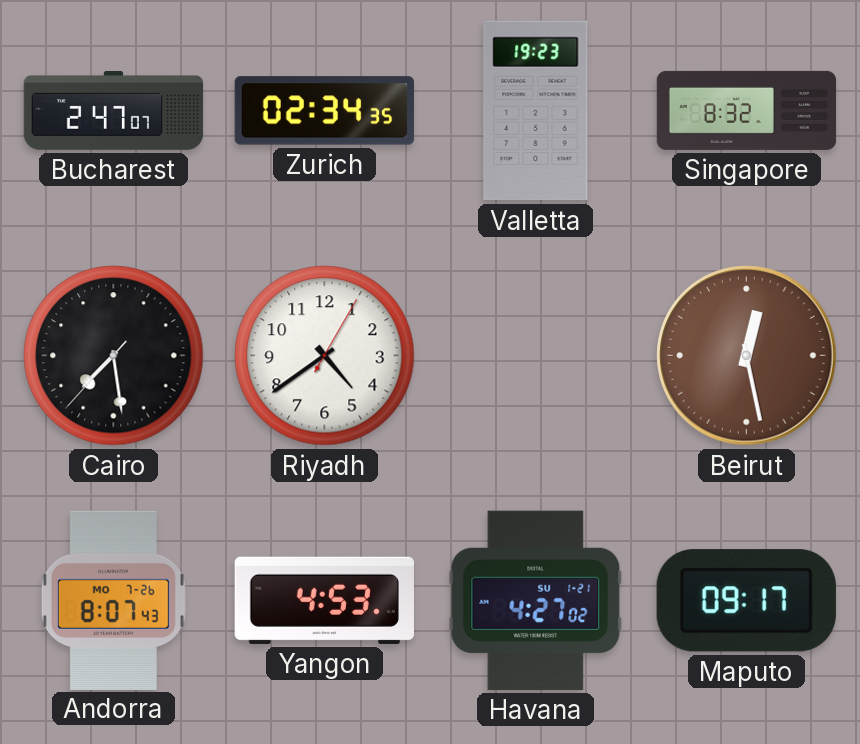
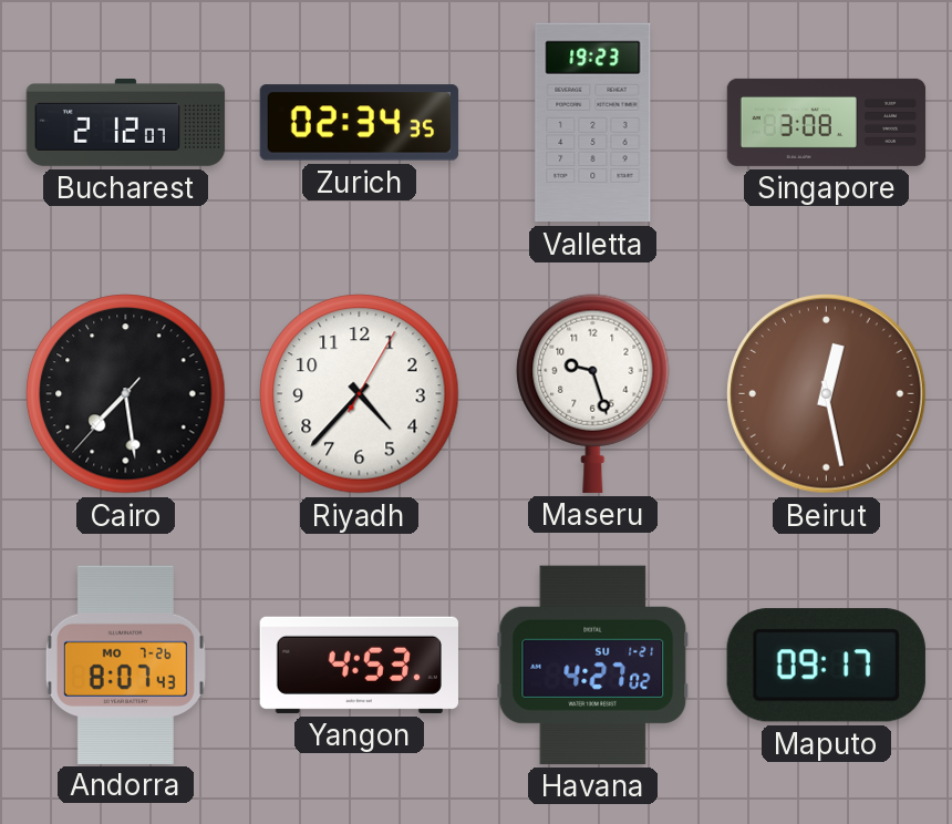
Bucharest: 2:47 -> 2:12 (126, 123)
Singapore: 8:32 -> 3:08 (827, 122)
Riyadh: 4:39 -> 4:37 (360, 394)
Maseru: none -> 9:27 (593, 393)
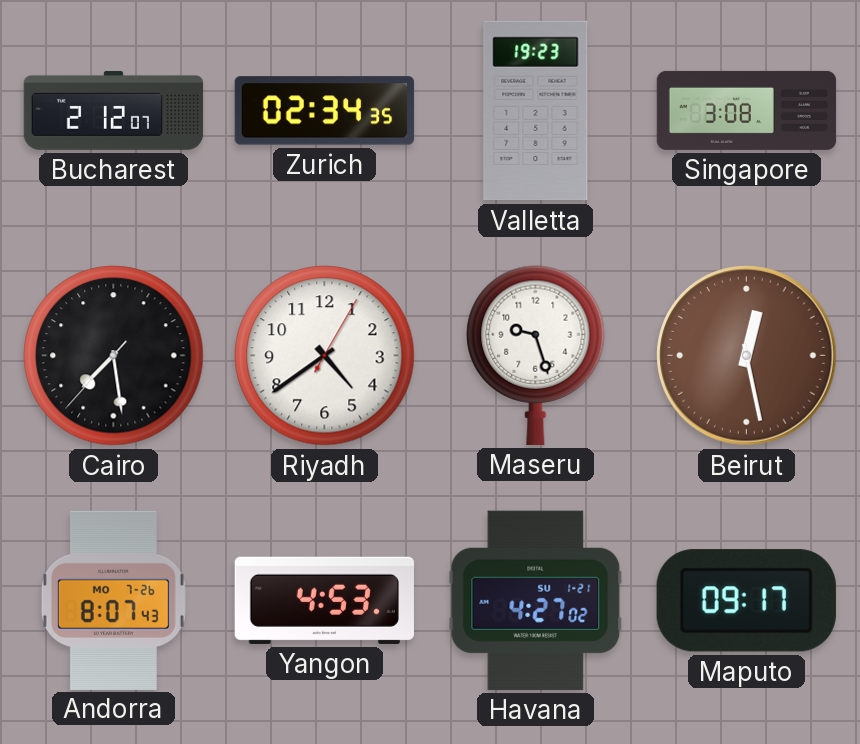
Riyadh: 4:37 -> 4:39 (325, 356)
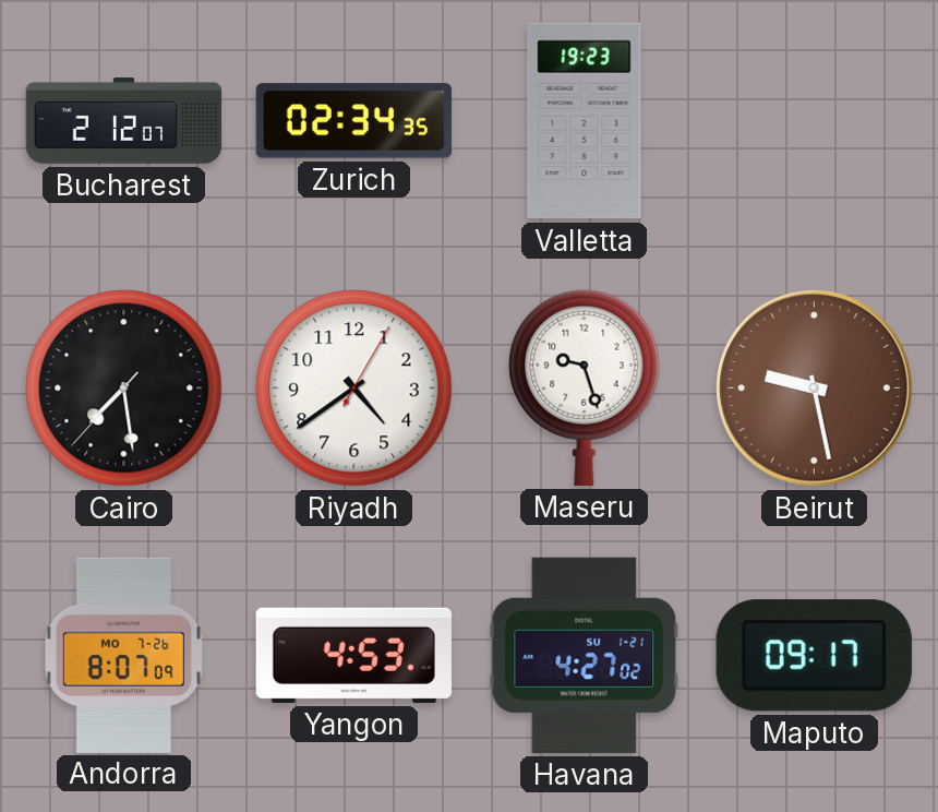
Singapore: 3:08 -> none (747, 110)
Beirut: 12:28 -> 9:28 (815, 389)
Andorra: 8:07:43 -> 8:07:09 (123, 655)
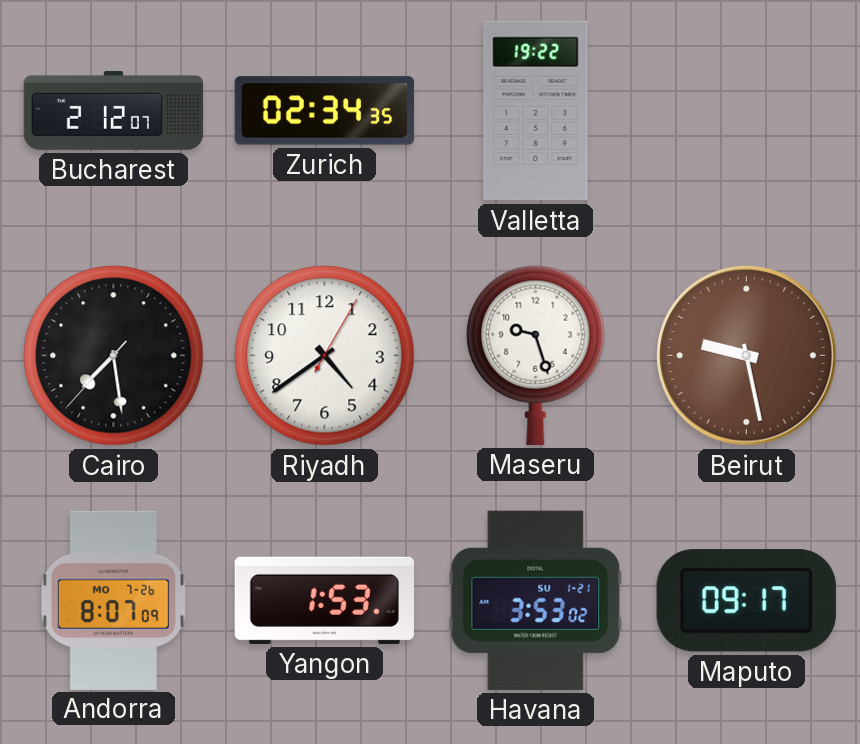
Valletta: 19:23 -> 19:22 (536, 111)
Yangon: 4:53 -> 1:53 (324, 600)
Havana: 4:27 -> 3:53 (536, 600)
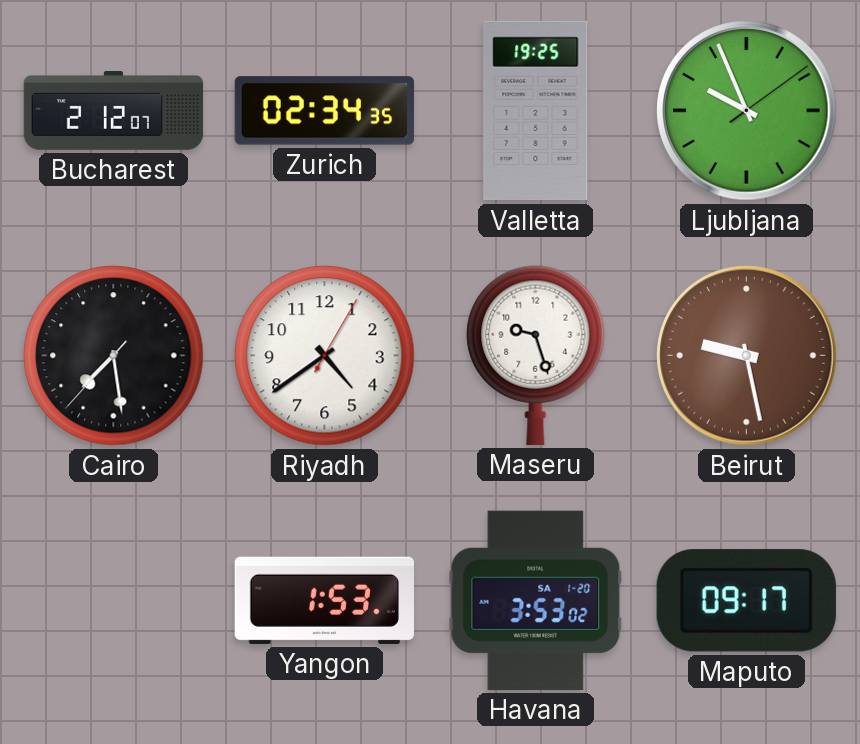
Valletta: 19:22 -> 19:25 (536, 111)
Ljubljana: none -> 9:56 (747, 111)
Andorra: 8:07 -> none (113, 600)
Havana date: SU 1-21 -> SA 1-20 (536, 600)
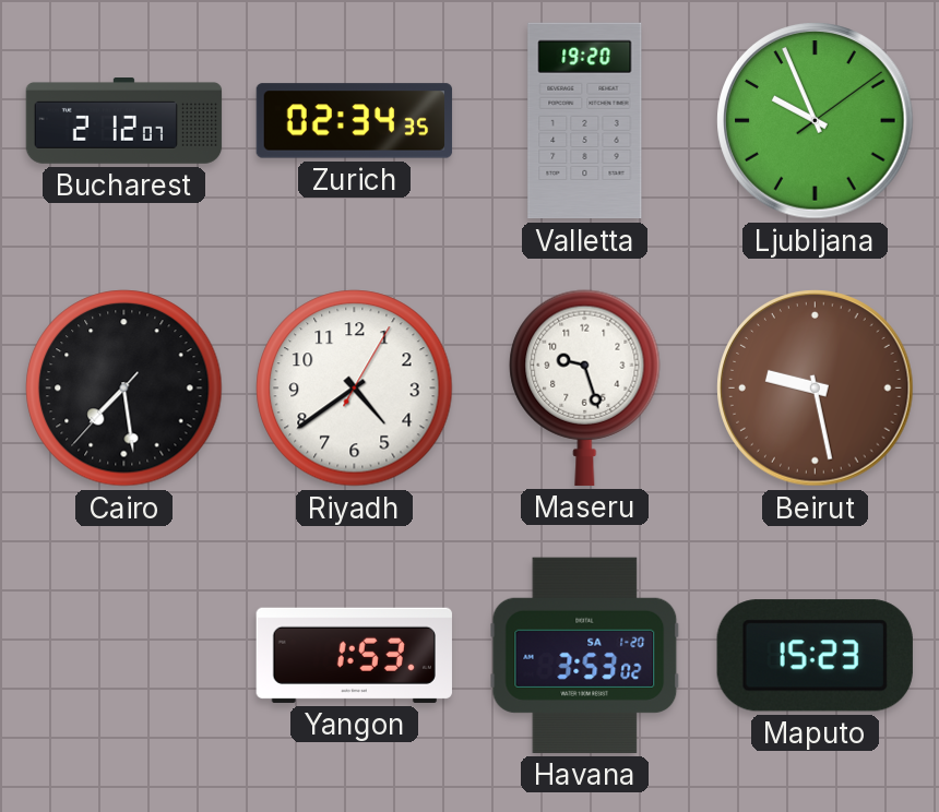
Valletta: 19:25 -> 19:20 (585, 121)
Maputo: 09:17 -> 15:23 (815, 656)
